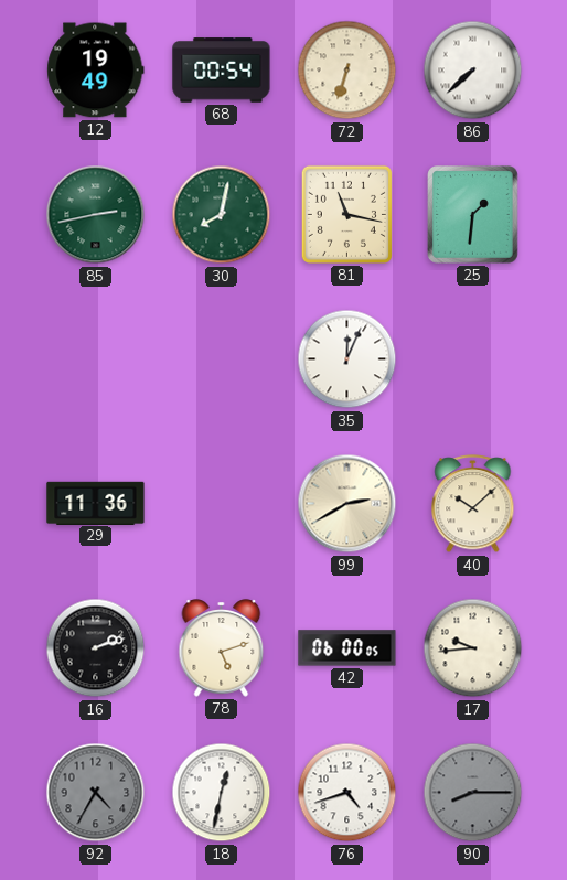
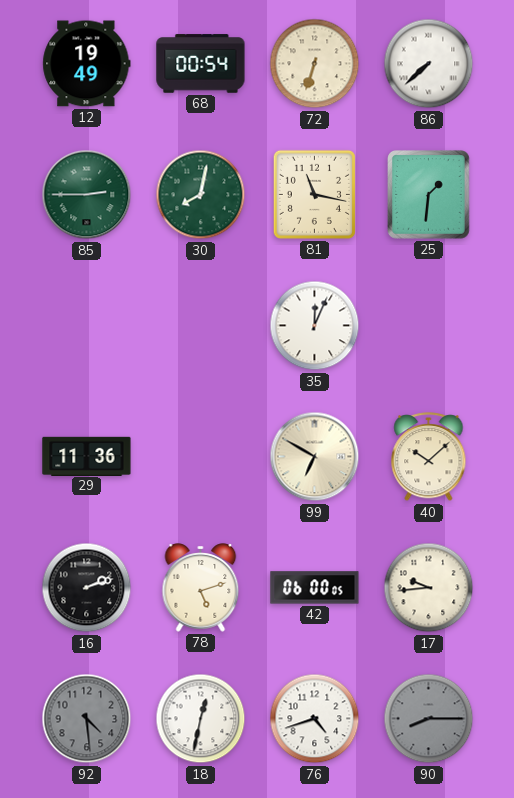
85: 2:43 -> 2:45 (87, 195)
99: 2:40 -> 6:50 (315, 457)
92: 4:35 -> 4:29 (87, 719)
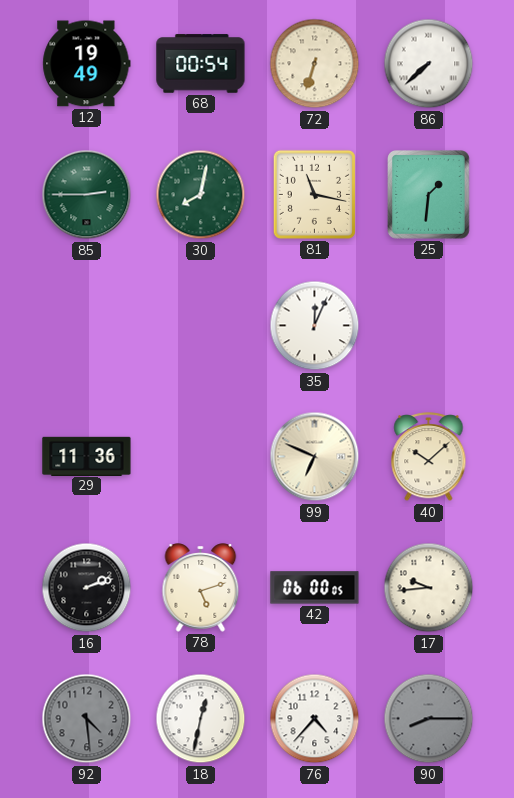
99: 6:50 -> 6:49 (315, 457)
76: 4:42 -> 4:37 (315, 719)
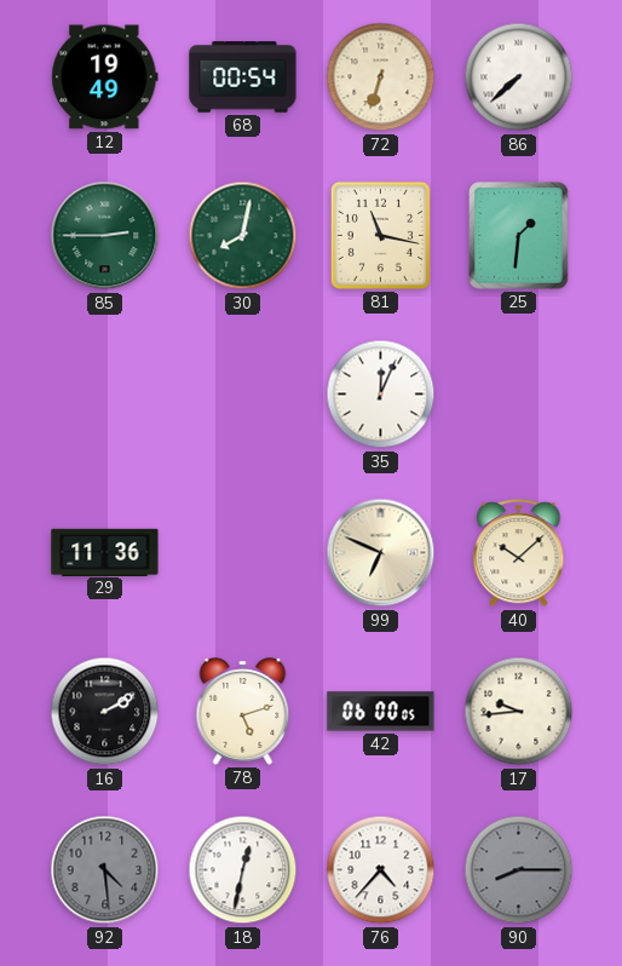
16: 2:12 -> 2:10 (105, 712)
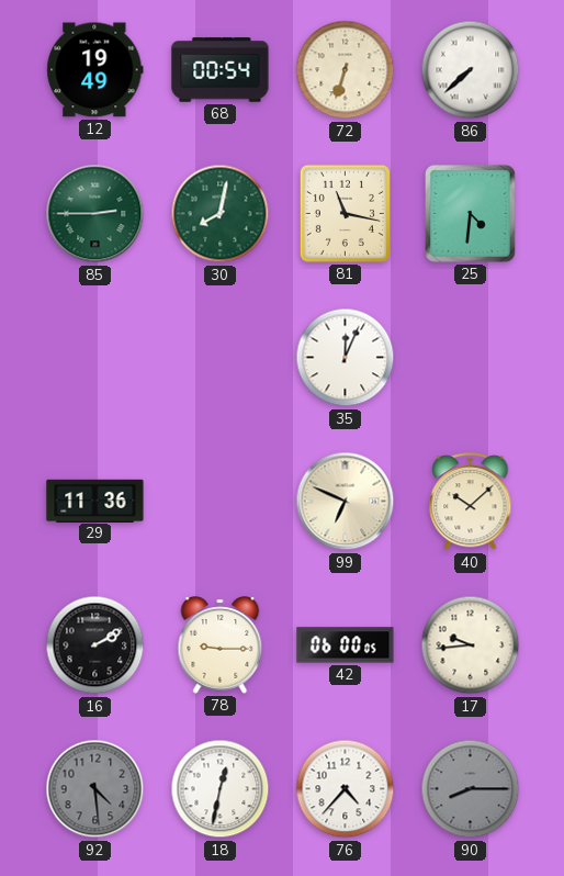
25: 1:31 -> 4:31 (471, 214)
78: 5:12 -> 9:15 (221, 645)
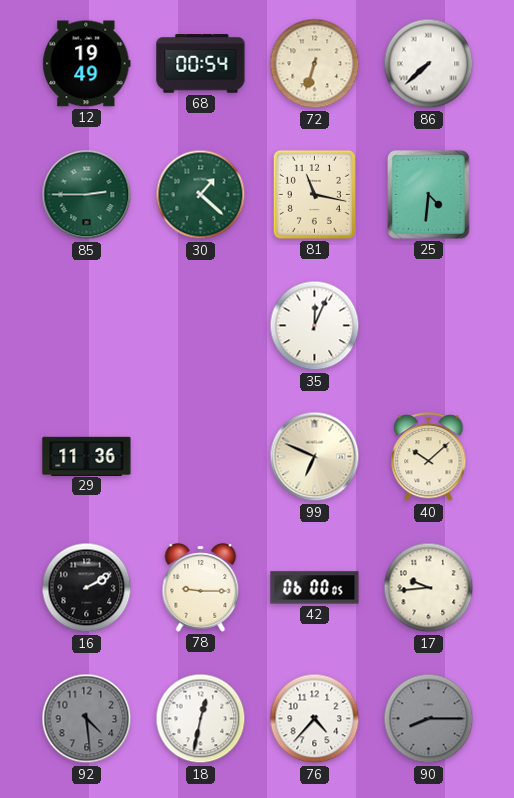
30: 8:02 -> 1:22 (201, 195)
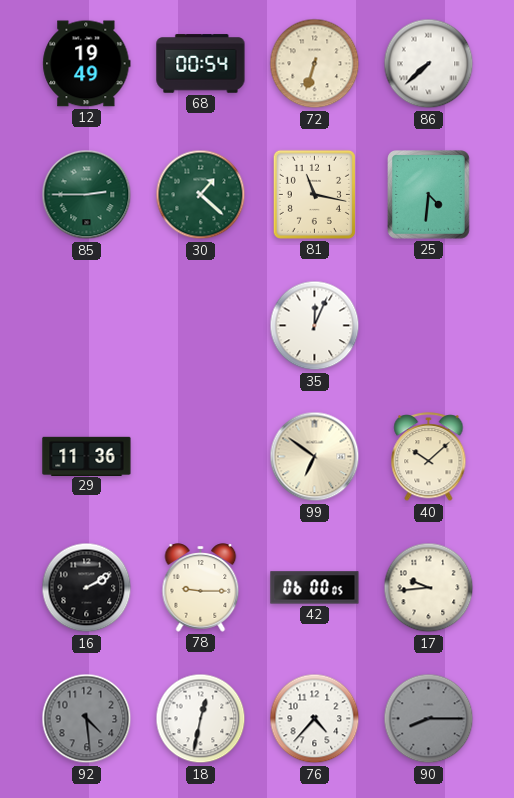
99: 6:49 -> 6:51 (315, 457)
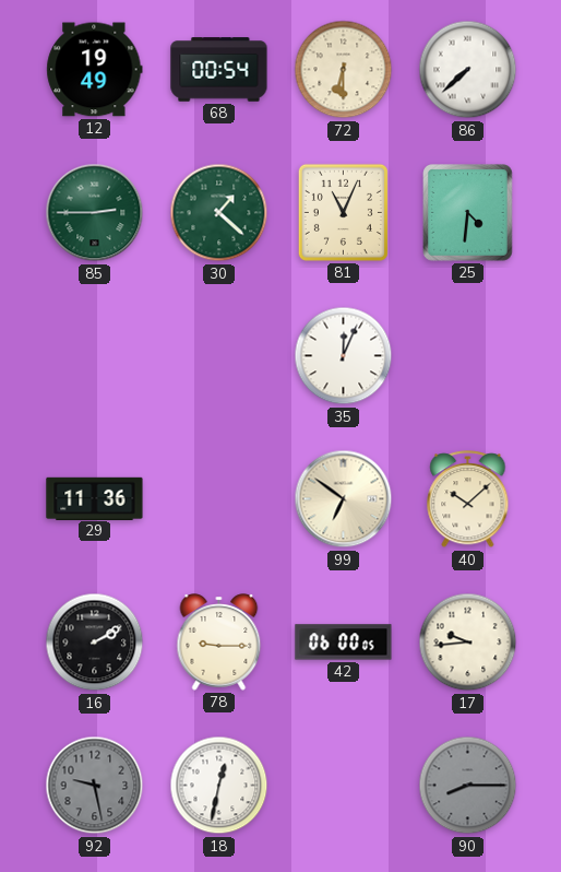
72: 6:33 -> 6:30 (344, 70)
81: 11:17 -> 11:04 (343, 212)
92: 4:29 -> 9:28 (95, 786)
76: 4:37 -> none (315, 719)
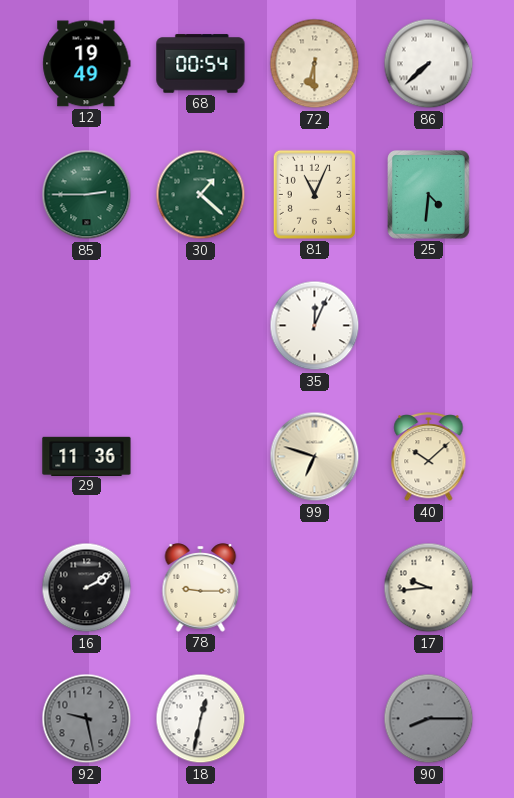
99: 6:51 -> 6:48 (315, 457)
42: 06:00 -> none (344, 643)
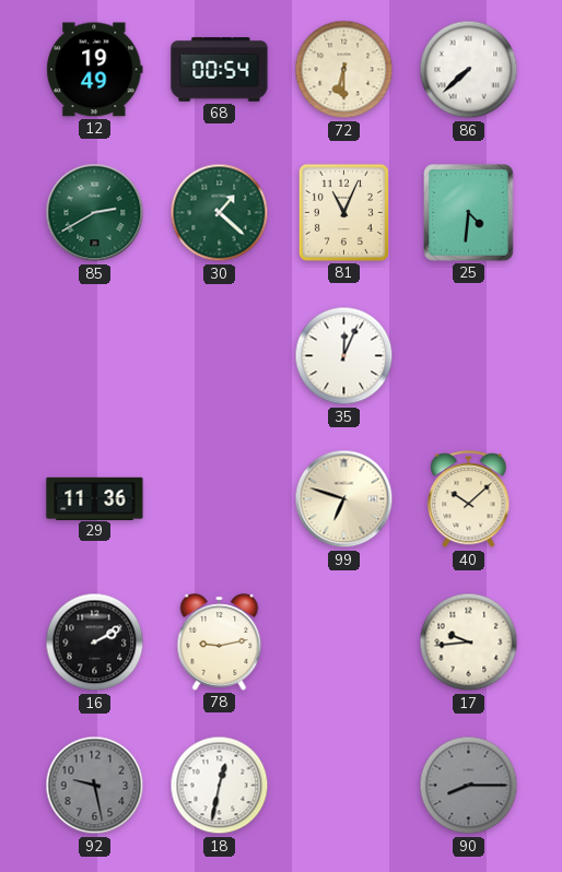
85: 2:45 -> 2:40 (95, 213)
78: 9:15 -> 9:13 (220, 643)
